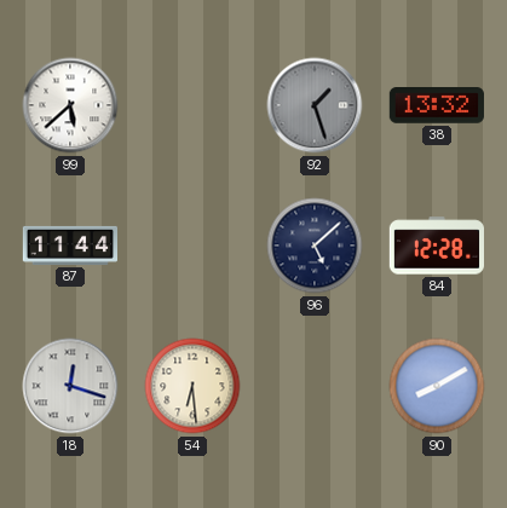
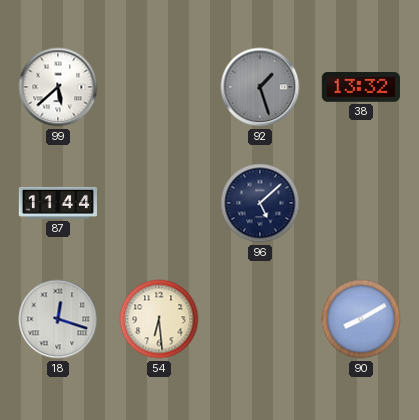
84: 12:28 -> none (436, 246)
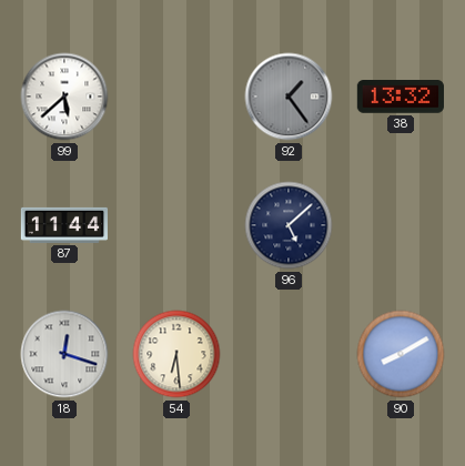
92: 1:27 -> 1:24 (289, 97)
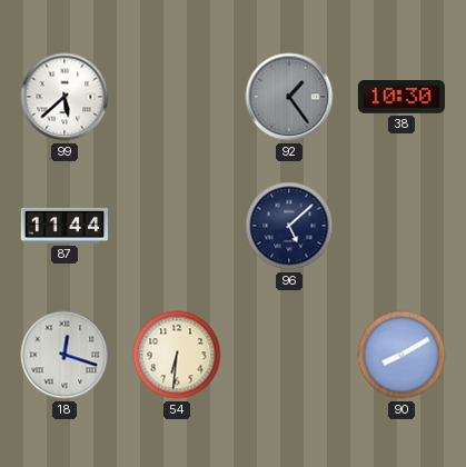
38: 13:32 -> 10:30 (401, 97)
54: 6:29 -> 6:31 (177, 355)
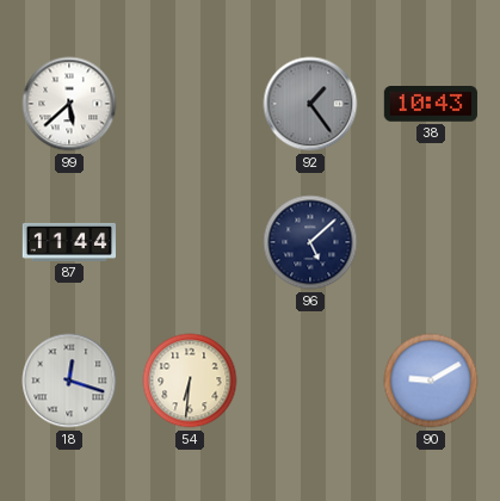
38: 10:30 -> 10:43 (431, 104)
90: 8:10 -> 9:10 (431, 381)
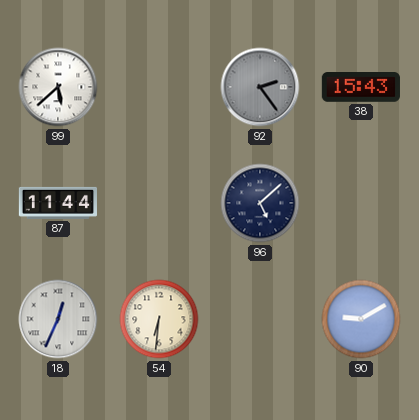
92: 1:24 -> 2:24 (260, 87)
38: 10:43 -> 15:43 (361, 87)
18: 12:18 -> 12:34 (58, 319)
